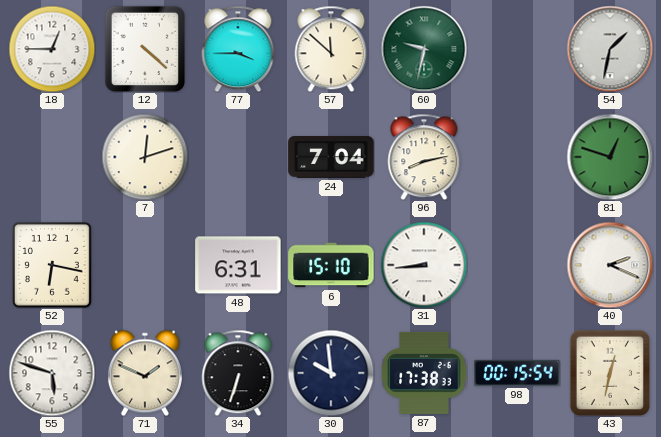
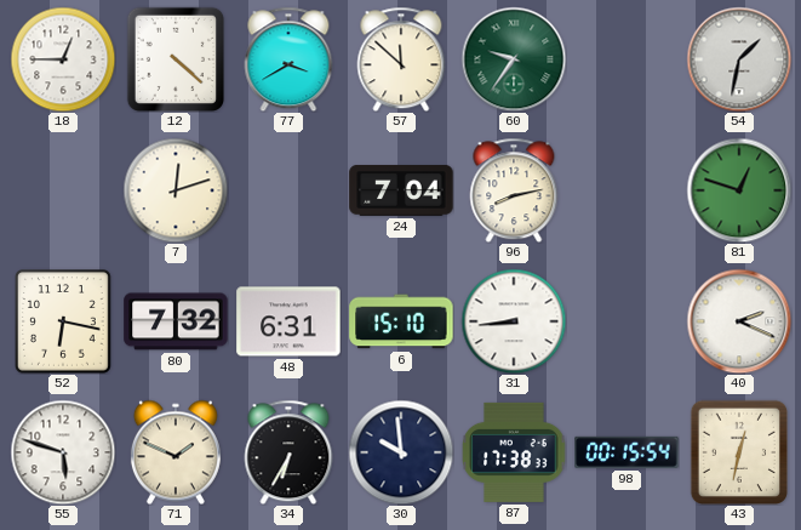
77: 3:45 -> 3:40 (288, 59)
60: 9:32 -> 9:36 (514, 59)
80: none -> 7:32 (176, 321)
34: 6:33 -> 6:35 (288, 452)
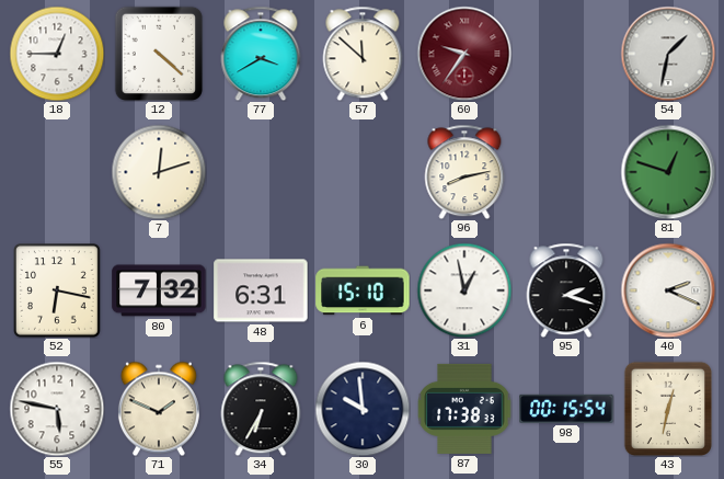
60 dial: green -> burgundy (464, 54)
24: 7:04 -> none (401, 192)
31: 8:44 -> 12:58 (464, 290)
95: none -> 2:18 (566, 290)
55: 5:48 -> 5:47 (57, 409)
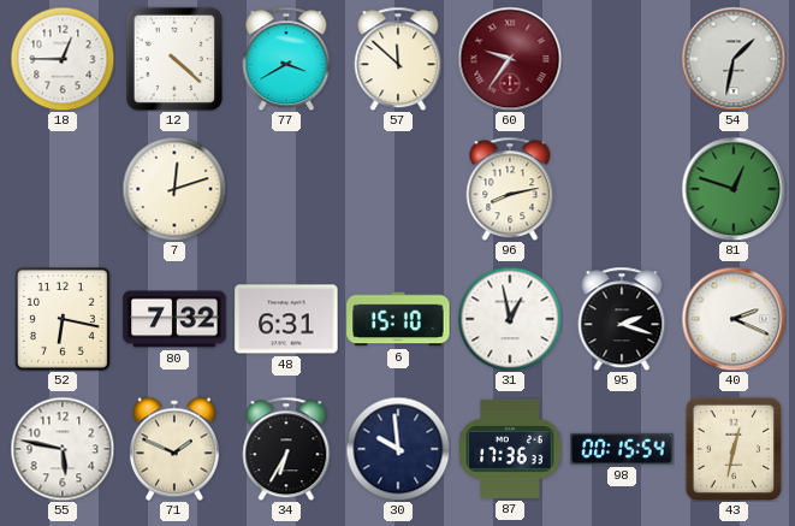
87: 17:38 -> 17:36 (510, 449)
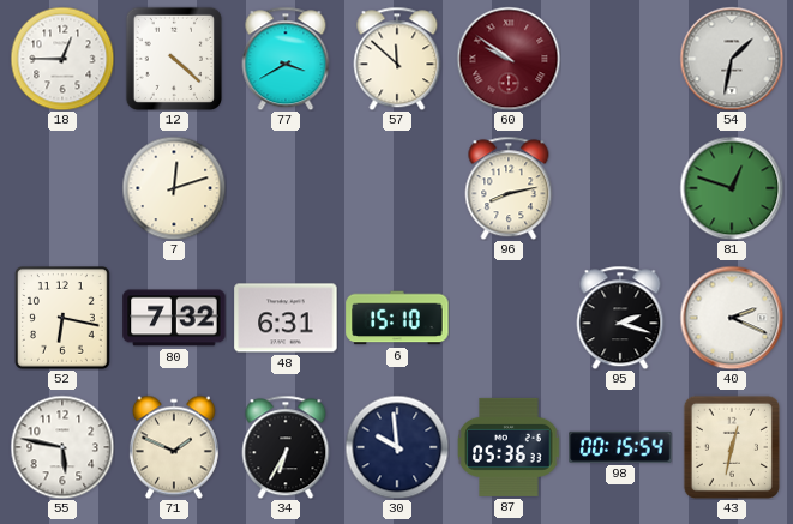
60: 9:36 -> 9:51 (509, 59)
31: 12:58 -> none (510, 319)
87: 17:36 -> 05:36 (509, 447)
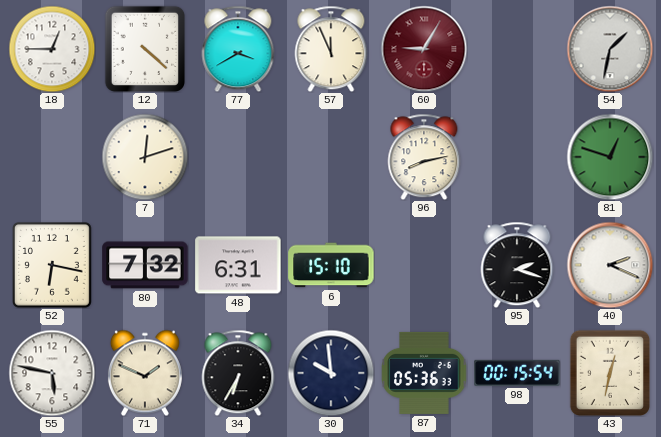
57: 11:52 -> 11:56 (331, 49)
60: 9:51 -> 9:05 (424, 49)
